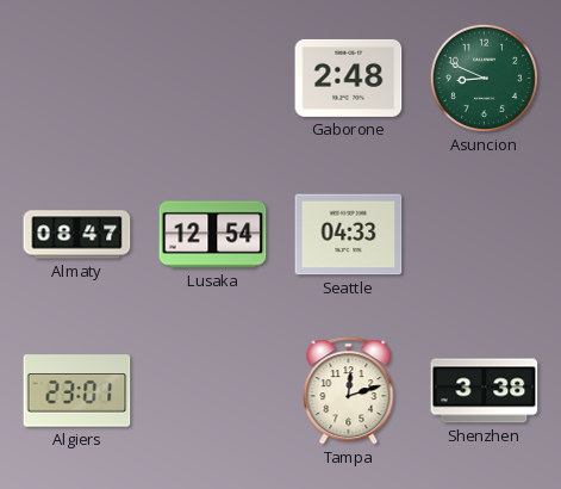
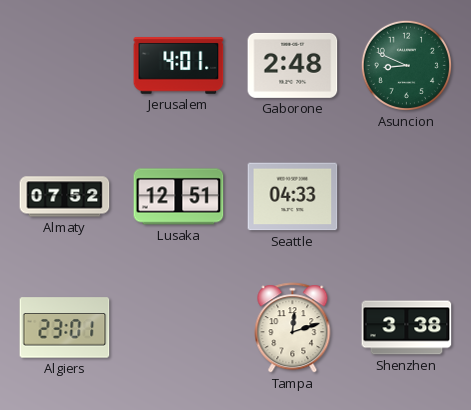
Jerusalem: none -> 4:01 (179, 66)
Almaty: 08:47 -> 07:52 (65, 197)
Lusaka: 12:54 -> 12:51 (179, 197)
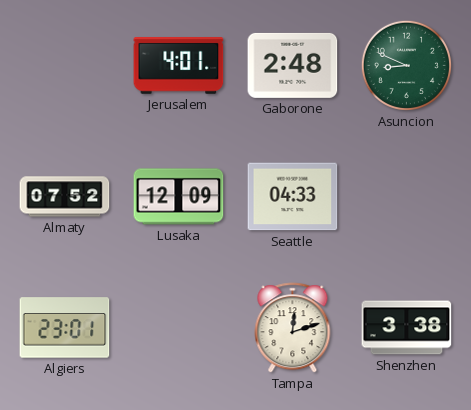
Lusaka: 12:51 -> 12:09 (179, 197)
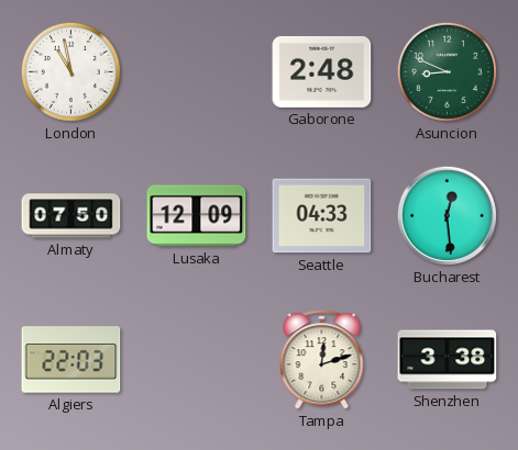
London: none -> 10:58 (70, 71)
Jerusalem: 4:01 -> none (179, 66)
Almaty: 07:52 -> 07:50 (71, 216)
Bucharest: none -> 12:29 (447, 215)
Algiers: 23:01 -> 22:03 (71, 360)
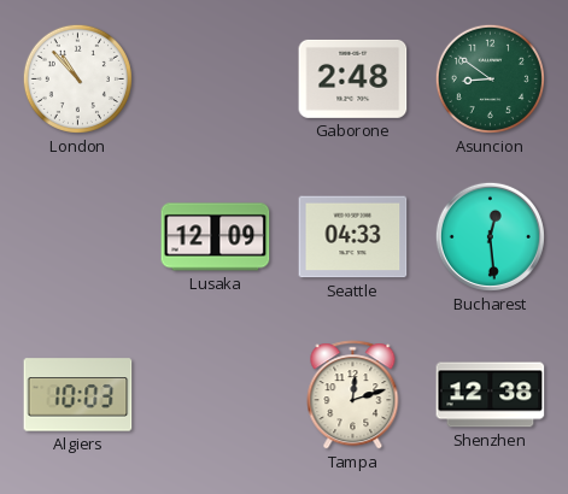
London: 10:58 -> 10:53 (77, 78)
Asuncion: 8:49 -> 8:51 (490, 78)
Almaty: 07:50 -> none (71, 216)
Algiers: 22:03 -> 10:03 (78, 395)
Shenzhen: 3:38 -> 12:38 (491, 395)
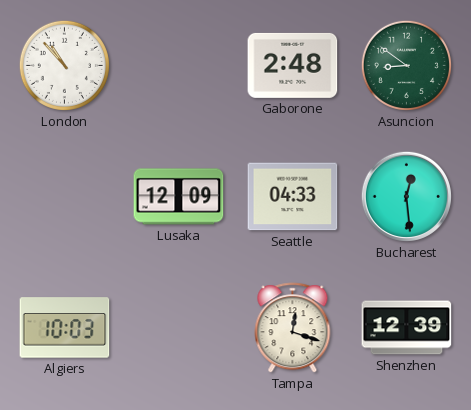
Tampa: 12:12 -> 12:18 (293, 328)
Shenzhen: 12:38 -> 12:39 (407, 328)
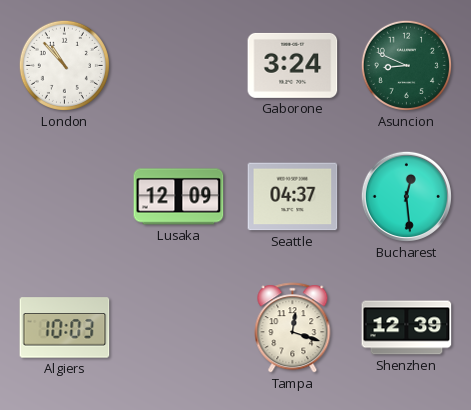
Gaborone: 2:48 -> 3:24 (293, 65)
Asuncion: 8:51 -> 8:49 (406, 65)
Seattle: 04:33 -> 04:37 (293, 197)
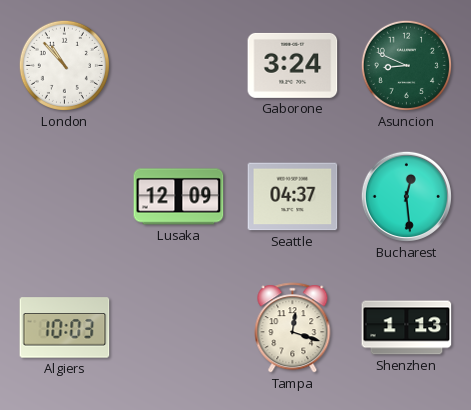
Shenzhen: 12:39 -> 1:13 (407, 328)
